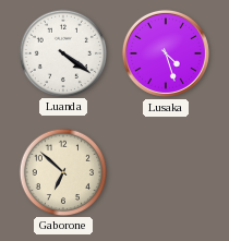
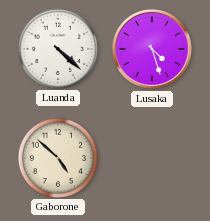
Luanda: 4:21 -> 4:22 (57, 48)
Gaborone: 6:52 -> 4:52 (57, 157)
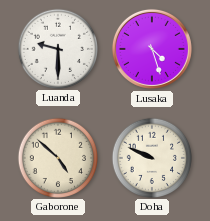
Luanda: 4:22 -> 9:30 (57, 48)
Doha: none -> 9:49 (151, 157)
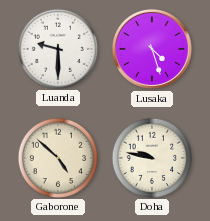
Doha: 9:49 -> 9:47 (151, 157)
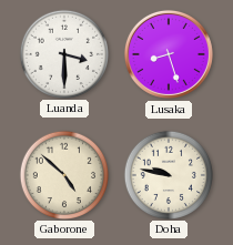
Luanda: 9:30 -> 3:30 (63, 53)
Lusaka: 4:27 -> 8:27 (169, 54)
